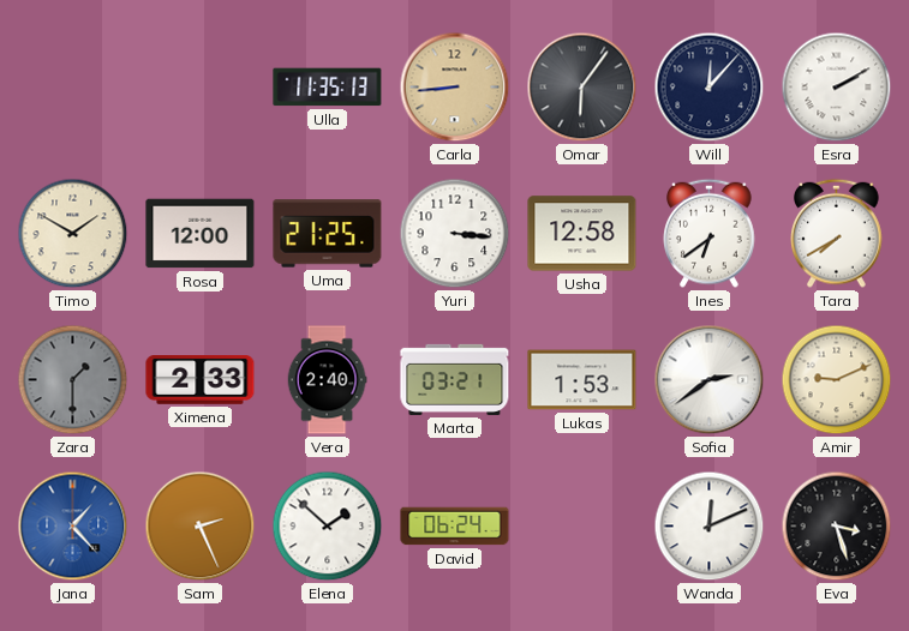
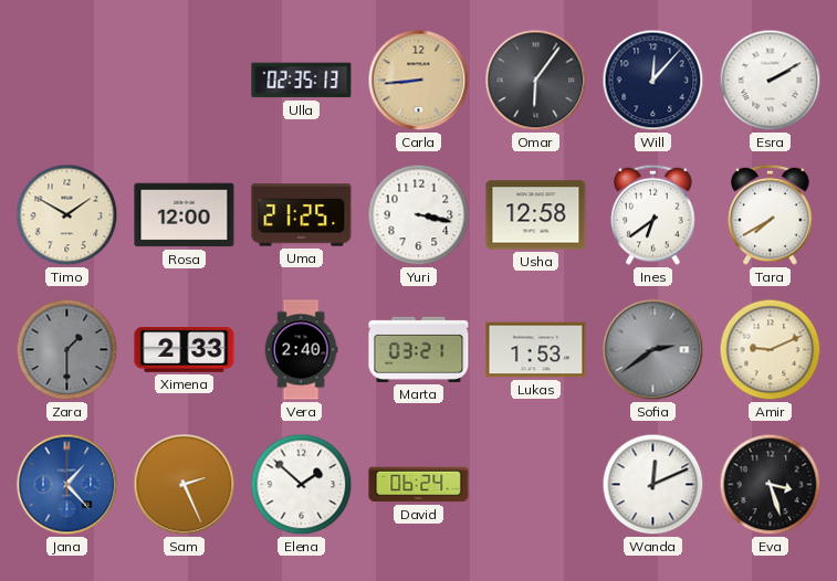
Ulla: 11:35 -> 02:35 (302, 81)
Yuri: 3:16 -> 3:17 (419, 215)
Sofia dial: white -> grey (653, 350)
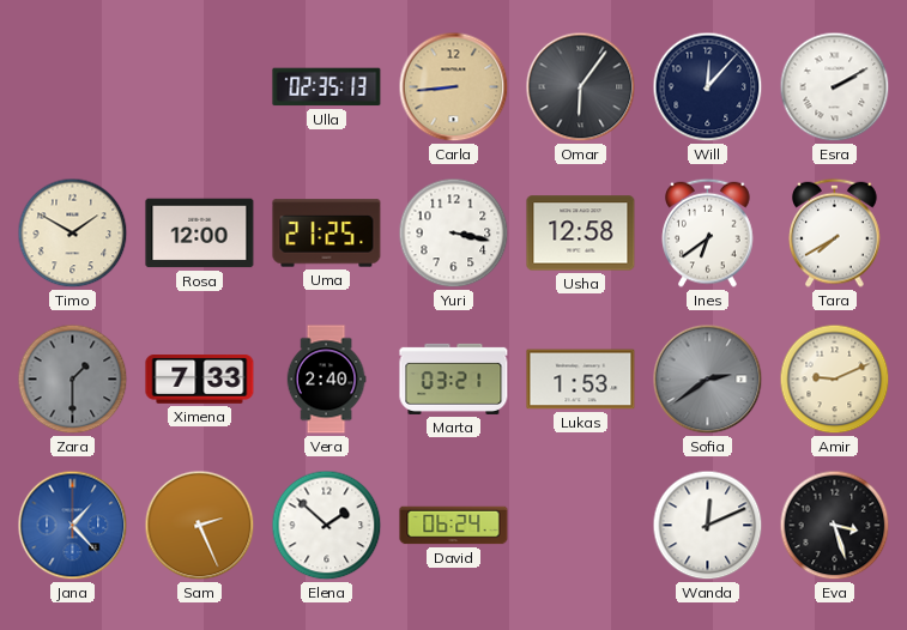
Ximena: 2:33 -> 7:33 (200, 380)
